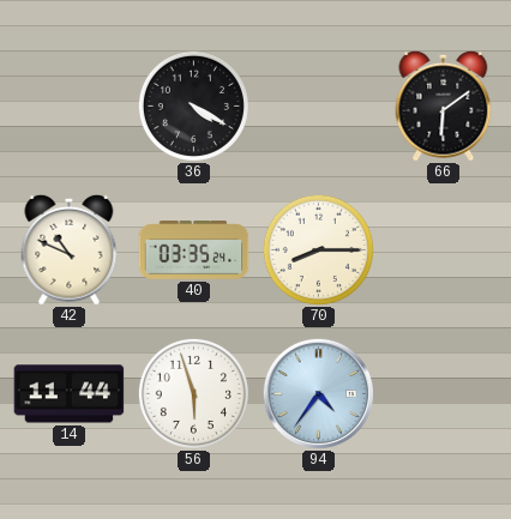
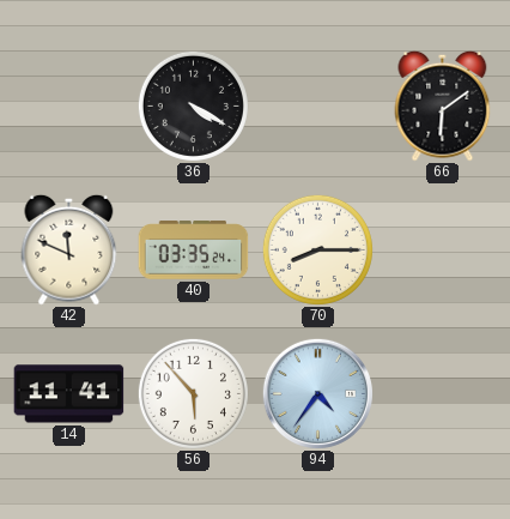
42: 10:49 -> 11:49 (69, 249)
14: 11:44 -> 11:41 (69, 394)
56: 5:57 -> 5:53 (193, 393)
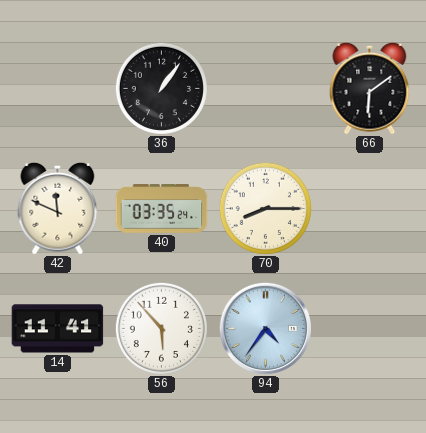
36: 4:20 -> 1:06 (161, 88)
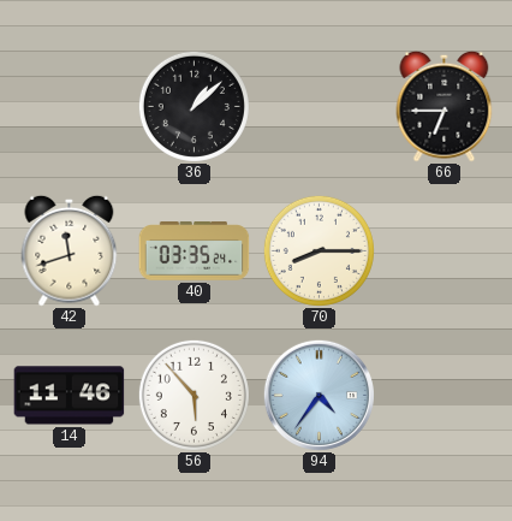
36: 1:06 -> 1:08 (194, 106)
66: 6:09 -> 6:45 (445, 106)
42: 11:49 -> 11:42 (70, 250)
14: 11:41 -> 11:46 (70, 396)
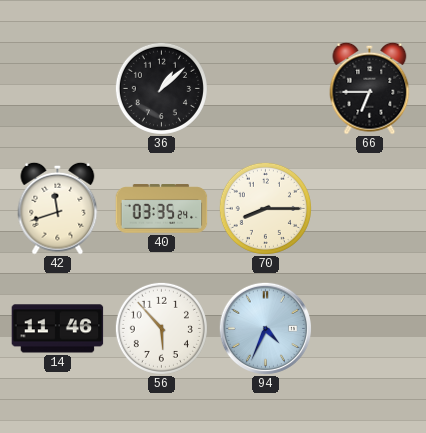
94: 4:36 -> 4:34 (265, 328)
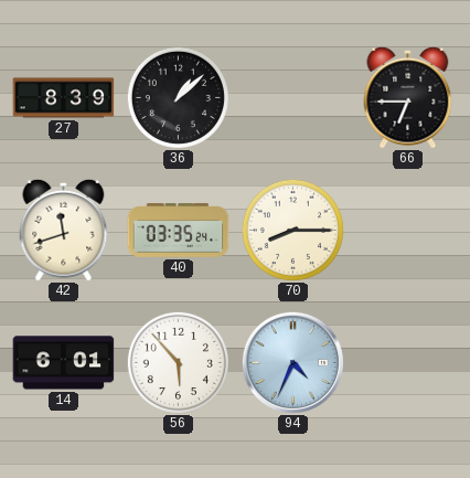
27: none -> 8:39 (64, 98)
14: 11:46 -> 6:01 (64, 363)
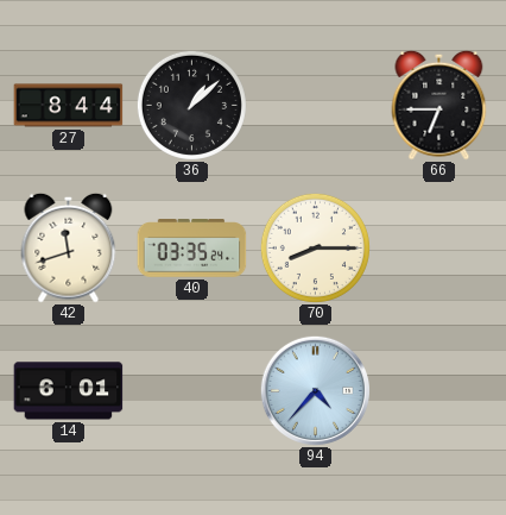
27: 8:39 -> 8:44 (69, 106)
56: 5:53 -> none (178, 362)
94: 4:34 -> 4:37 (315, 390)
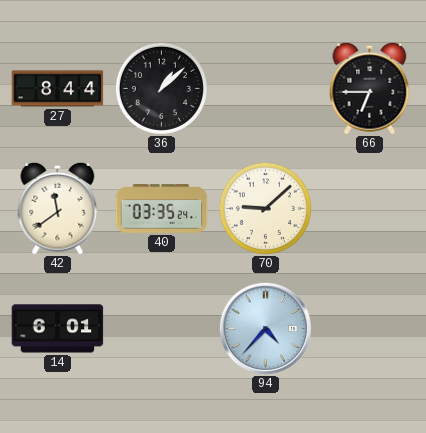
42: 11:42 -> 11:39 (58, 208)
70: 8:15 -> 9:08 (265, 208)
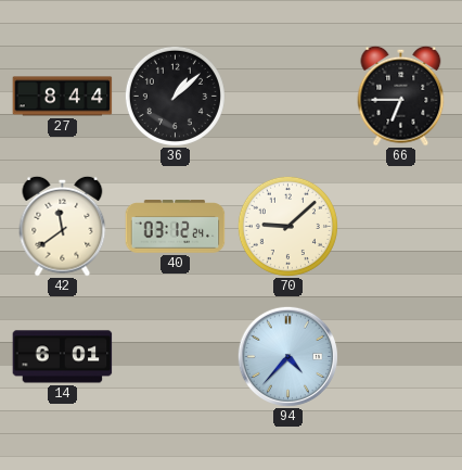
40: 03:35 -> 03:12 (176, 227)
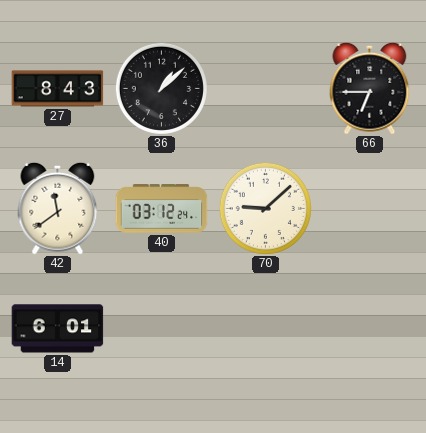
27: 8:44 -> 8:43 (58, 89)
94: 4:37 -> none (287, 356)
